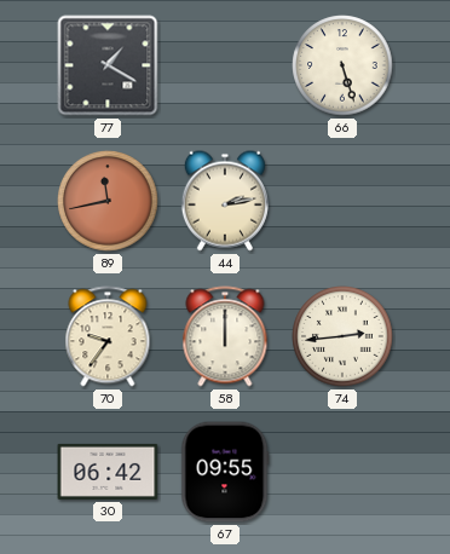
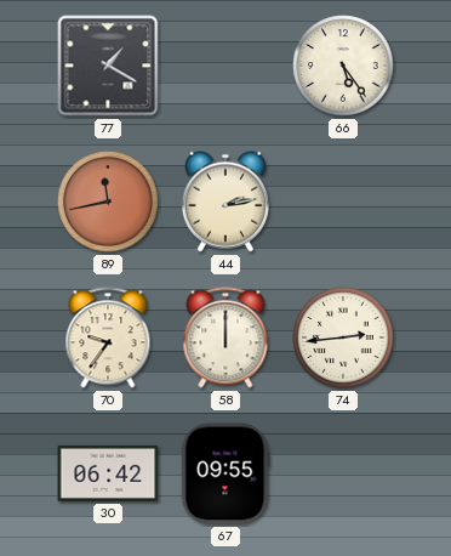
66: 5:27 -> 5:24 (343, 66)
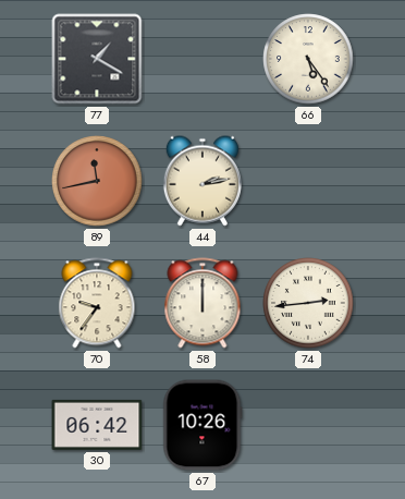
67: 09:55 -> 10:26 (202, 425)
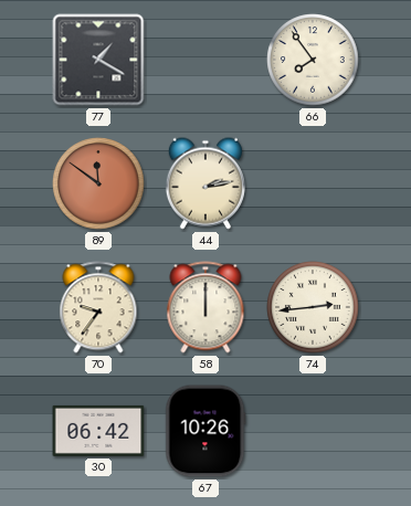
66: 5:24 -> 7:54 (313, 60)
89: 11:43 -> 11:51 (98, 183)
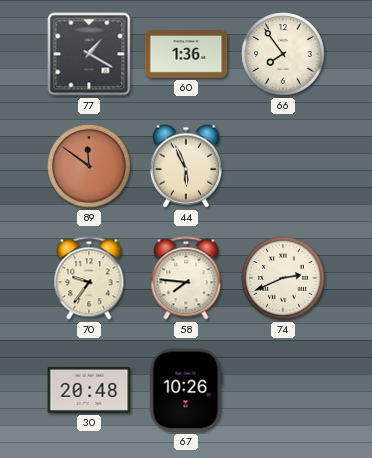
60: none -> 1:36 (186, 55)
44: 2:13 -> 5:56 (186, 166)
58: 12:00 -> 7:46 (186, 278)
74: 2:44 -> 2:41 (283, 278)
30: 06:42 -> 20:48 (89, 390)
